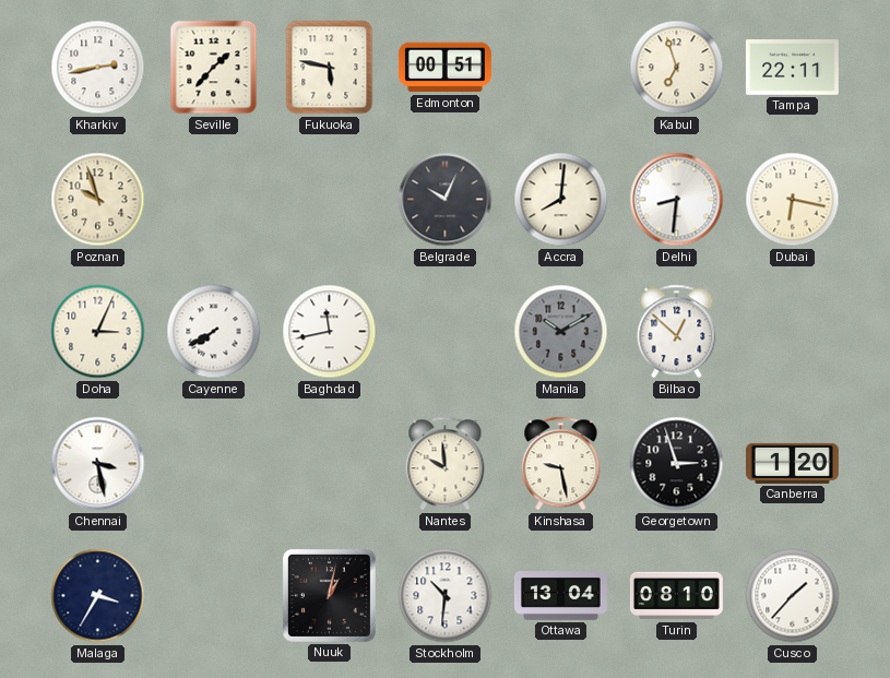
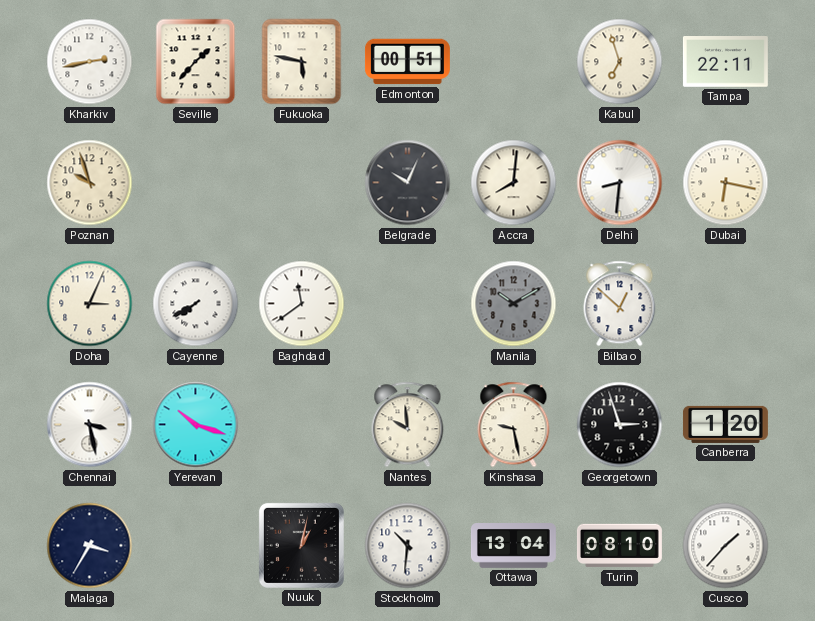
Baghdad: 11:43 -> 11:39 (302, 304)
Yerevan: none -> 10:18 (196, 425)
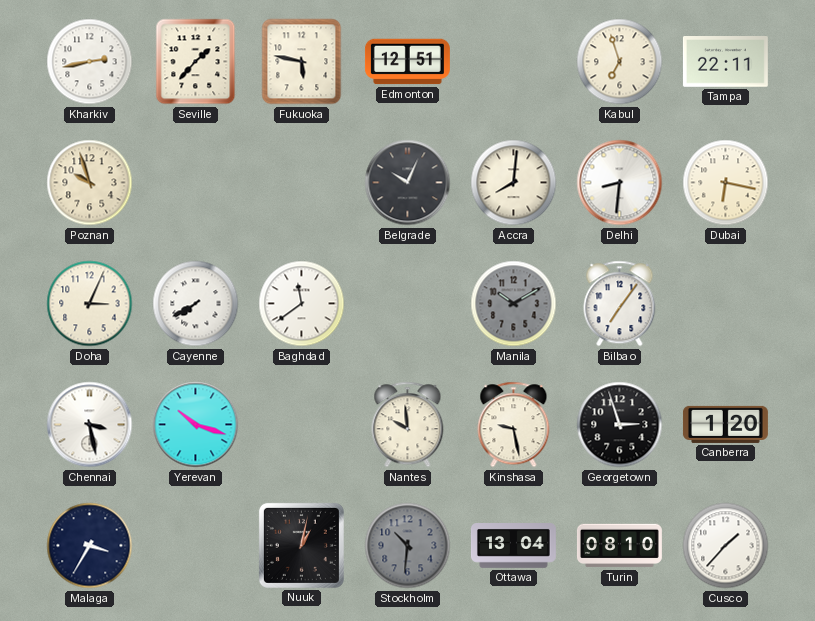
Edmonton: 00:51 -> 12:51 (407, 62)
Bilbao: 12:52 -> 7:06 (620, 304)
Stockholm dial: white -> grey (408, 546)
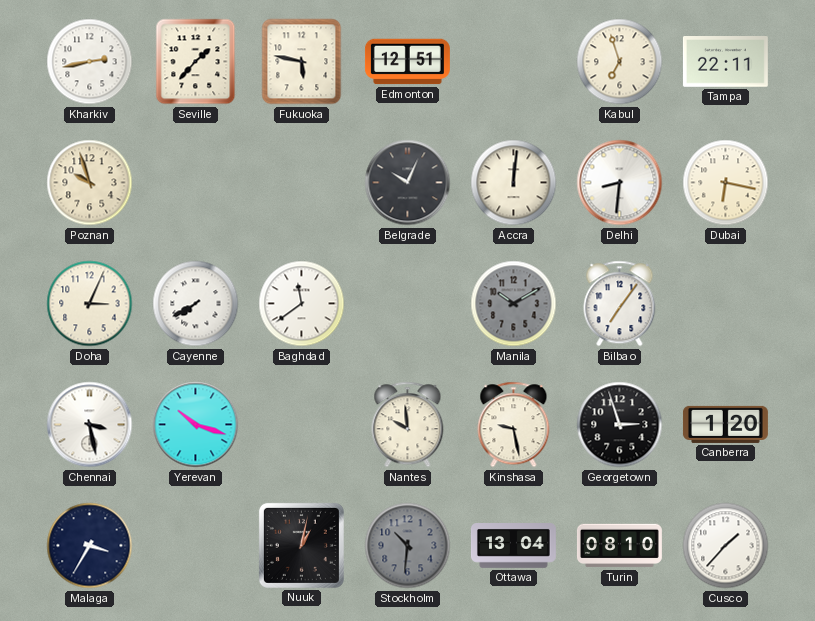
Accra: 8:01 -> 12:01 (514, 183)
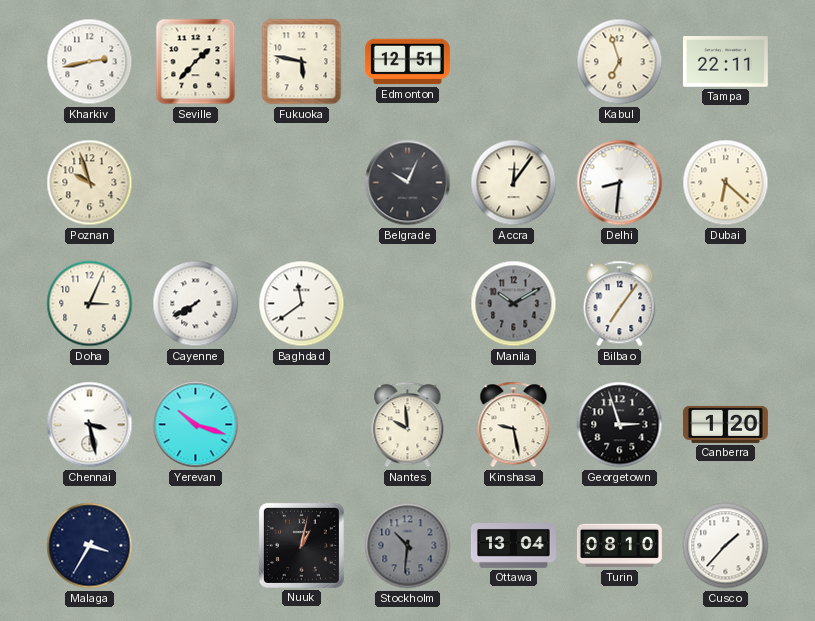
Accra: 12:01 -> 12:06 (514, 183)
Dubai: 6:17 -> 6:22 (726, 183)
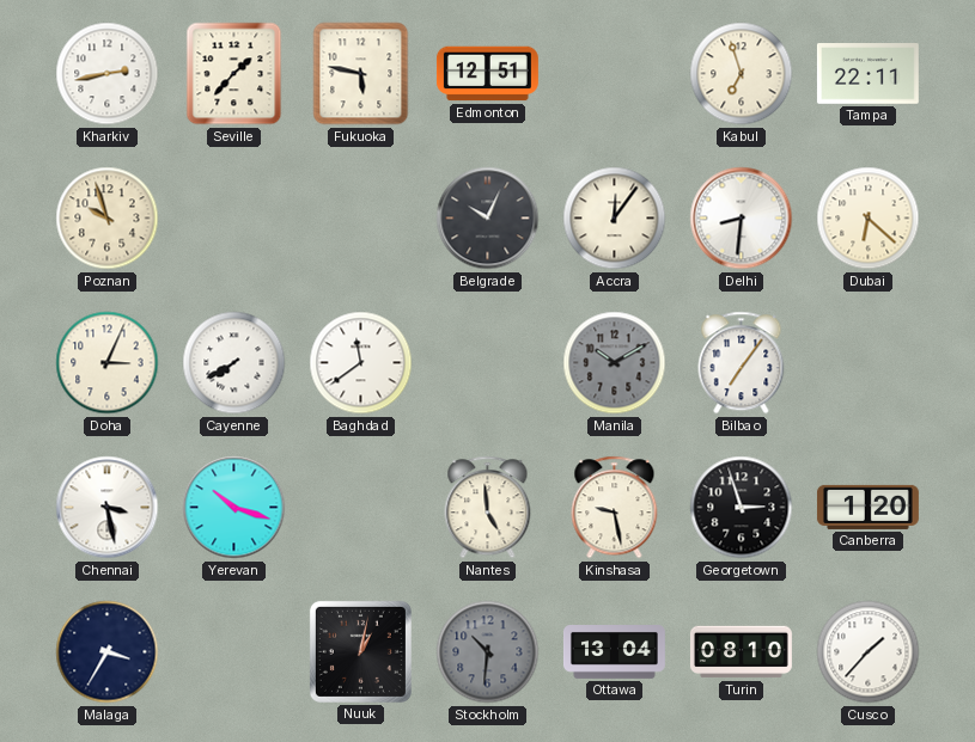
Nantes: 9:59 -> 4:59 (488, 508)
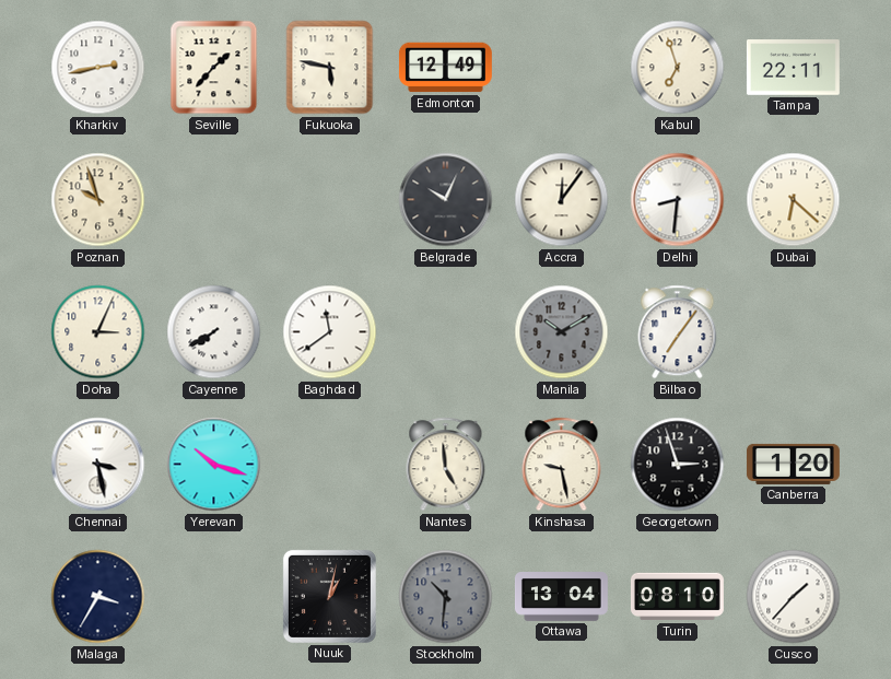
Edmonton: 12:51 -> 12:49 (445, 68)
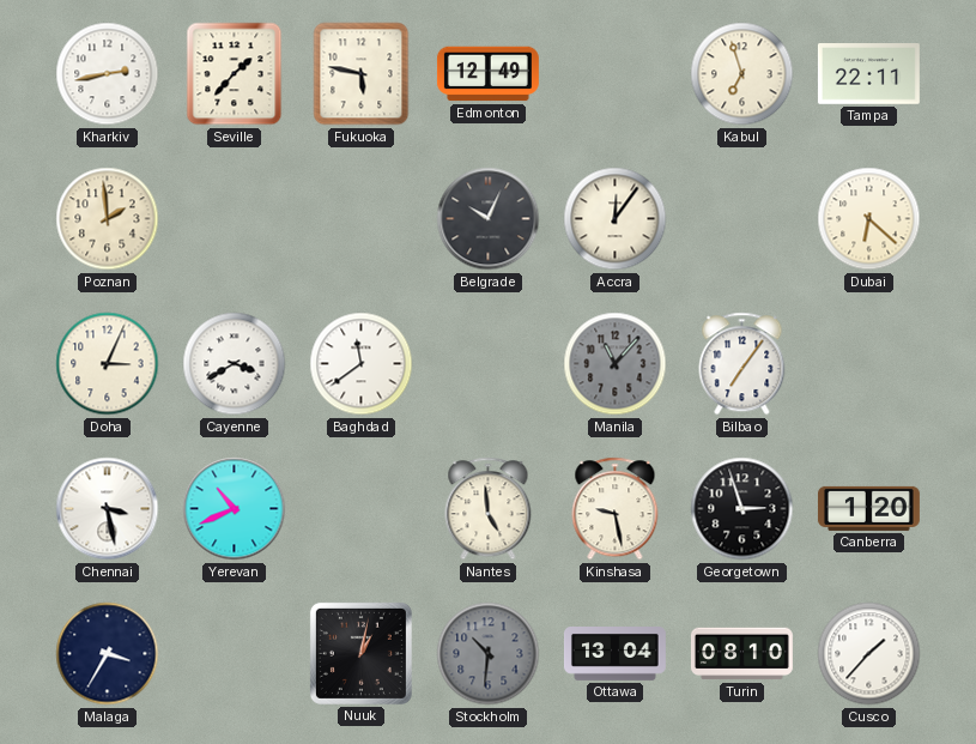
Poznan: 9:57 -> 1:59 (108, 219)
Delhi: 8:31 -> none (678, 200)
Cayenne: 7:40 -> 3:40 (235, 364)
Manila: 10:10 -> 11:07 (616, 364)
Yerevan: 10:18 -> 10:41 (235, 509)
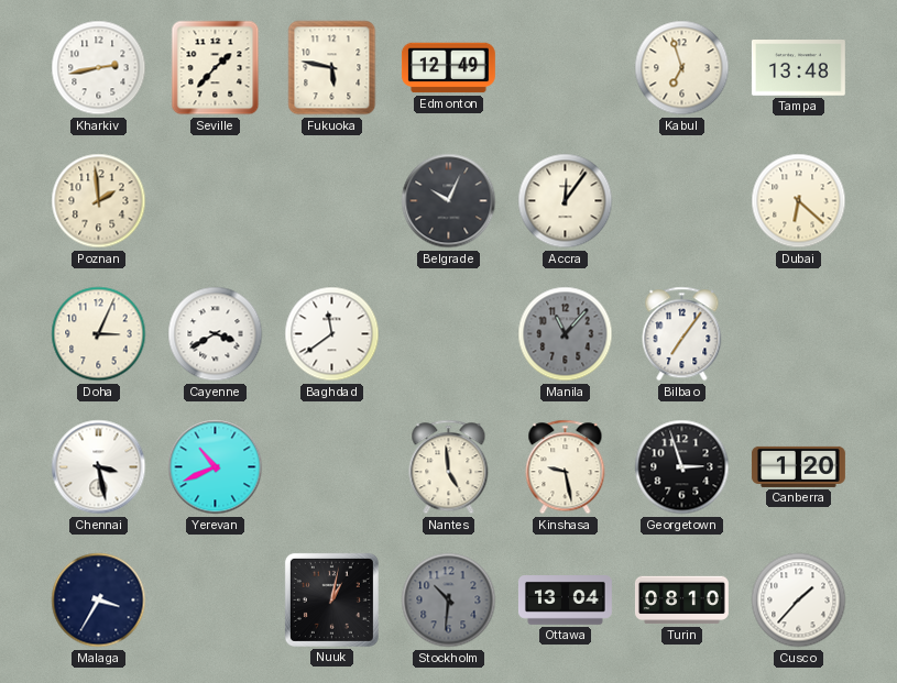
Tampa: 22:11 -> 13:48 (798, 68)
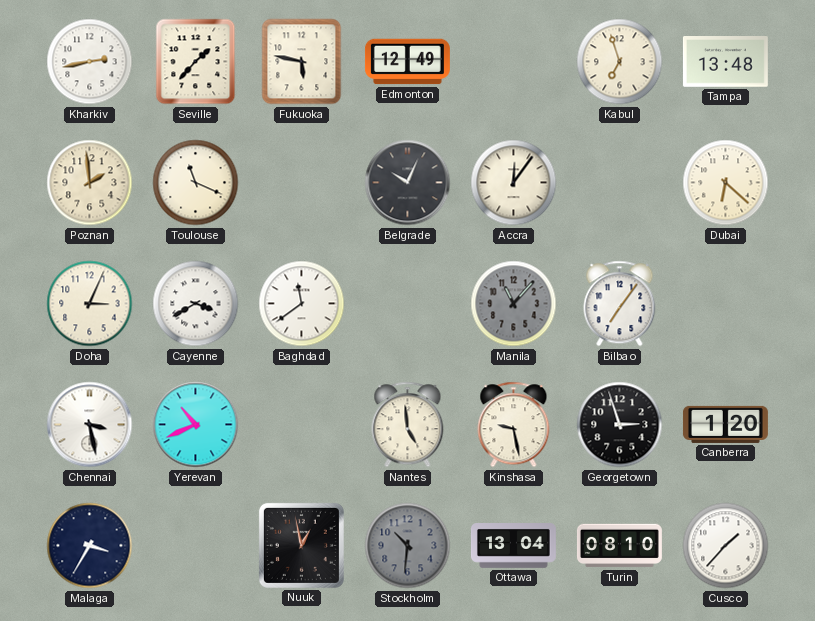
Toulouse: none -> 11:19 (196, 183)
Nuuk: 1:02 -> 12:58 (301, 545)
